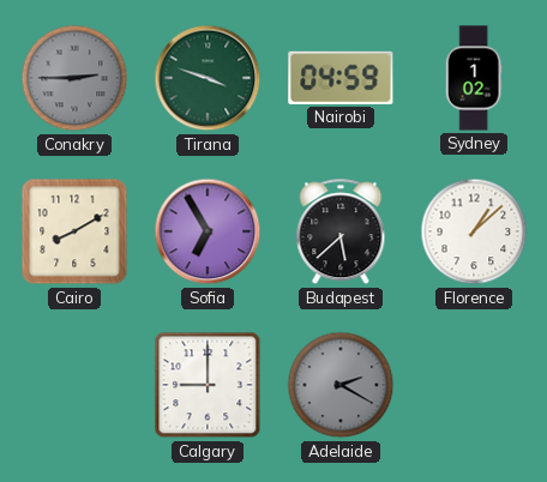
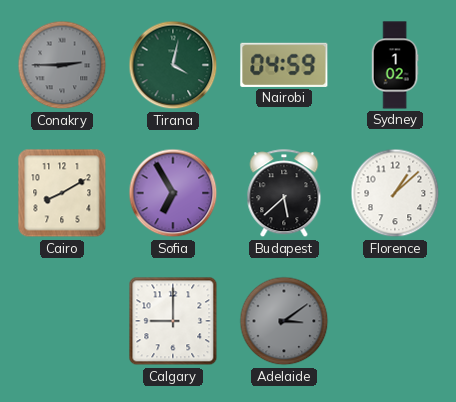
Tirana: 3:48 -> 4:02 (173, 65)
Adelaide: 2:20 -> 3:09 (284, 321)
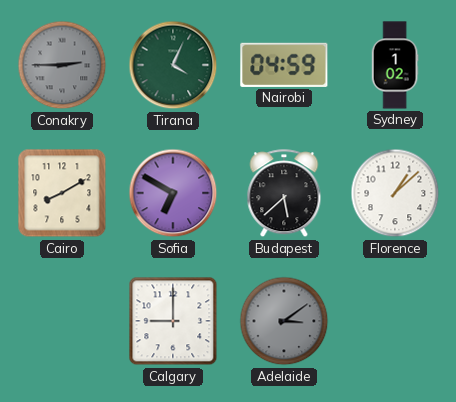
Tirana: 4:02 -> 4:04 (173, 65)
Sofia: 6:55 -> 6:50 (173, 193)
